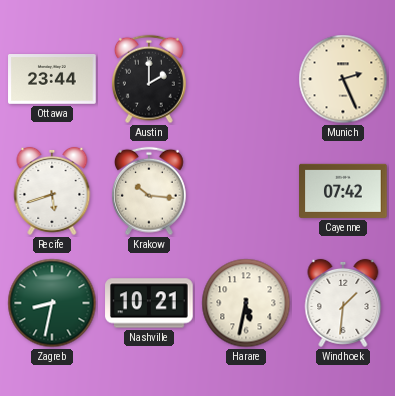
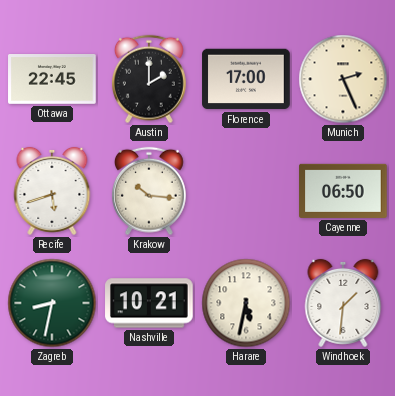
Ottawa: 23:44 -> 22:45 (52, 80)
Florence: none -> 17:00 (246, 79)
Cayenne: 07:42 -> 06:50 (343, 191)
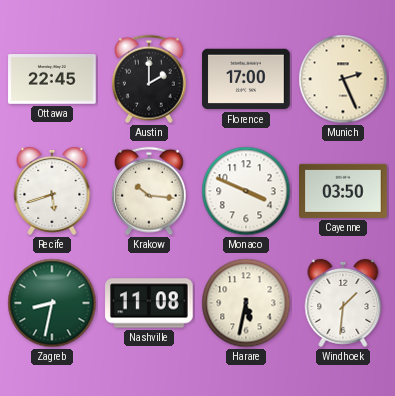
Monaco: none -> 3:49 (246, 191)
Cayenne: 06:50 -> 03:50 (343, 191)
Nashville: 10:21 -> 11:08 (149, 303)
